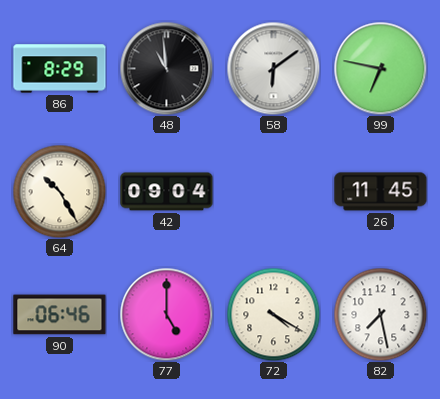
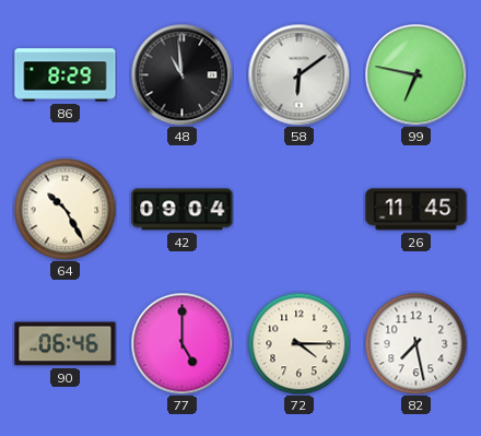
72: 4:20 -> 4:15 (298, 343)
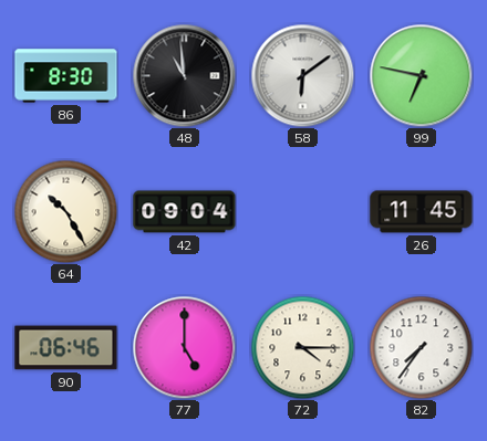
86: 8:29 -> 8:30 (66, 76)
82: 7:28 -> 7:36 (421, 347)
